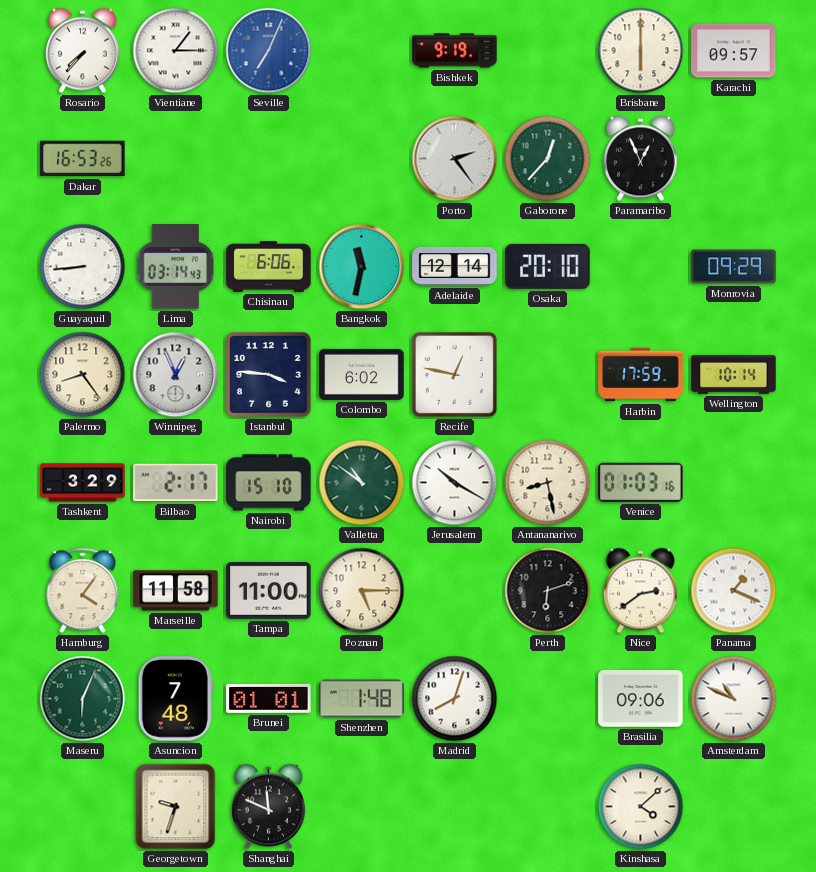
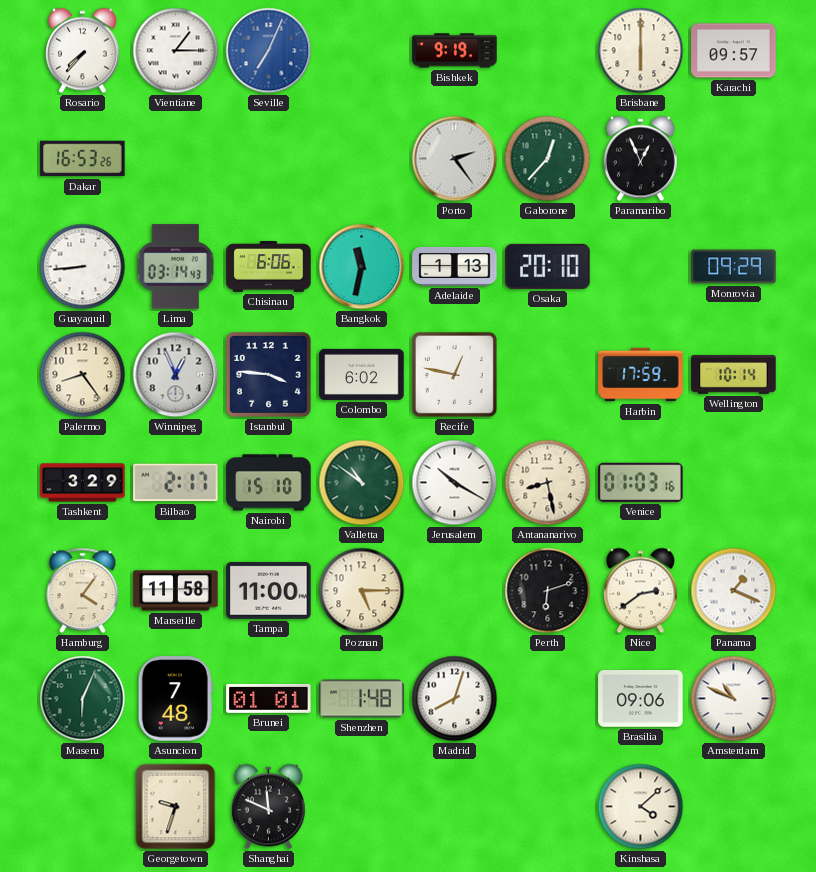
Adelaide: 12:14 -> 1:13 (455, 266)
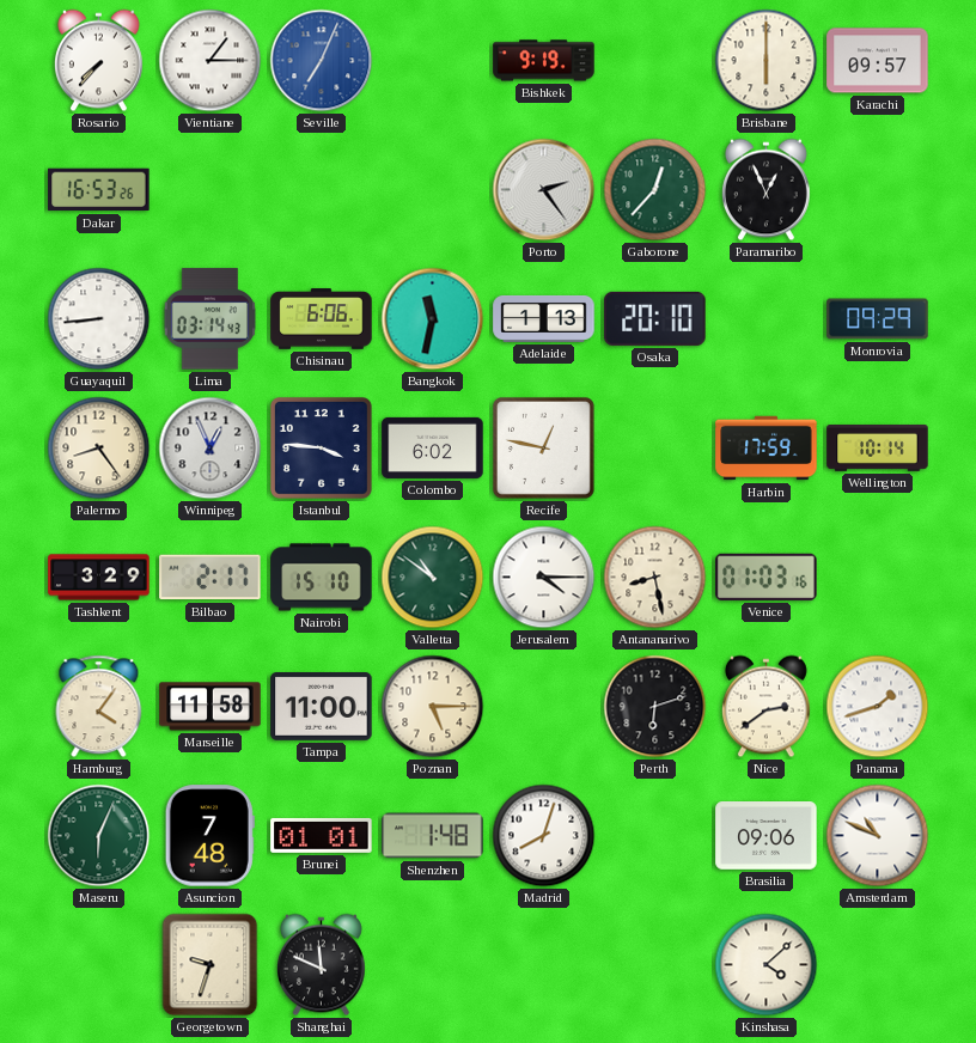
Jerusalem: 10:20 -> 4:15 (544, 578)
Panama: 1:19 -> 1:42 (878, 707)
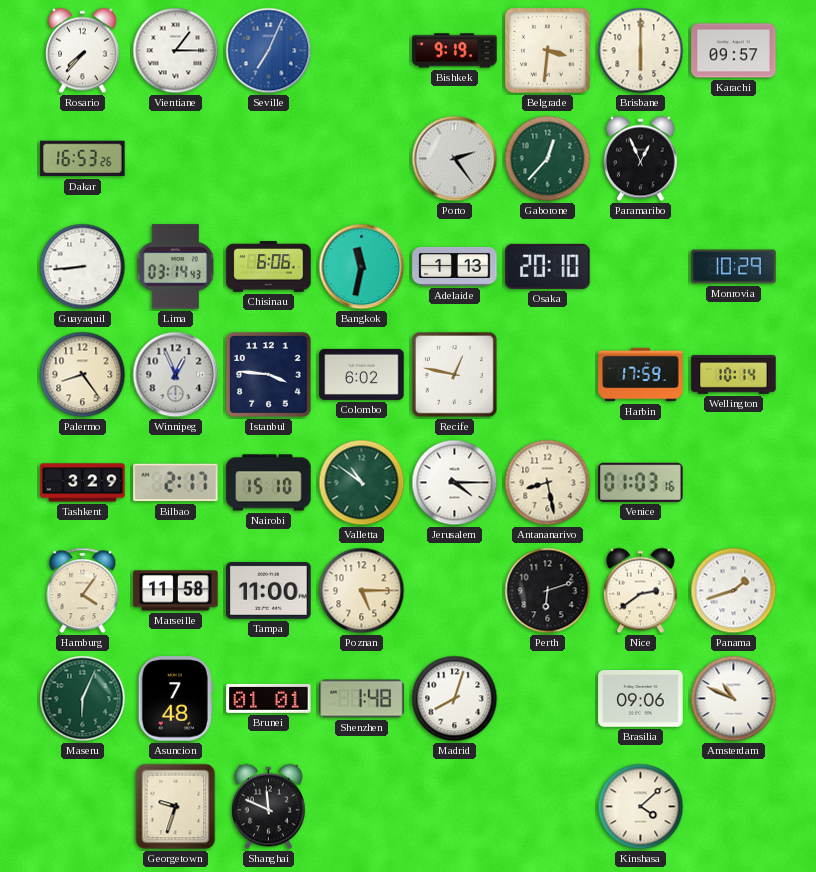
Belgrade: none -> 3:31 (547, 50)
Monrovia: 09:29 -> 10:29 (734, 267)
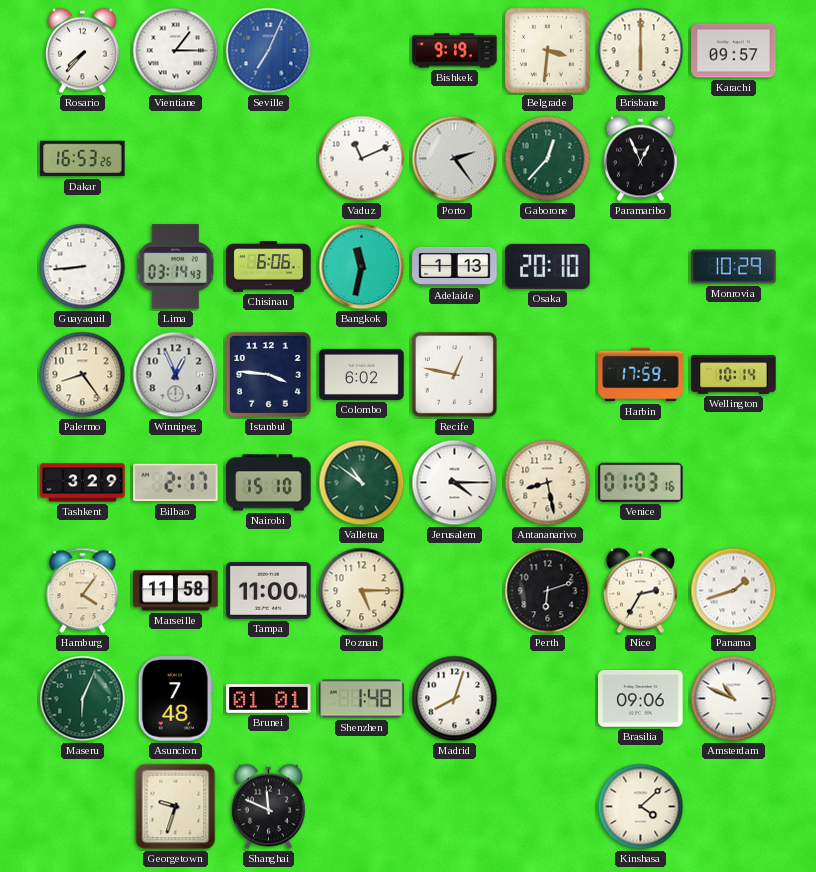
Vaduz: none -> 11:11 (362, 159)
Nice: 2:39 -> 2:35 (640, 591)
